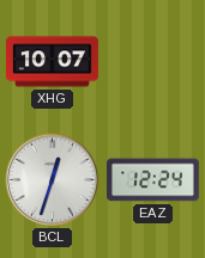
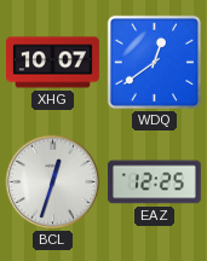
WDQ: none -> 12:39 (154, 62)
EAZ: 12:24 -> 12:25 (155, 182)
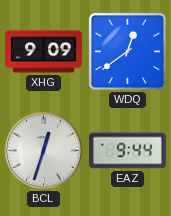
XHG: 10:07 -> 9:09 (44, 52)
EAZ: 12:25 -> 9:44 (128, 151)
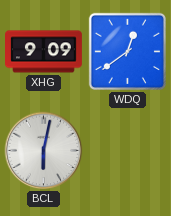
BCL: 12:33 -> 6:02 (44, 151)
EAZ: 9:44 -> none (128, 151)
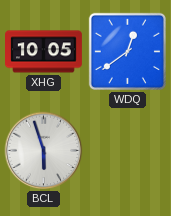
XHG: 9:09 -> 10:05 (44, 52)
BCL: 6:02 -> 5:57 (44, 151)
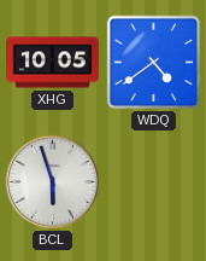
WDQ: 12:39 -> 4:39 (153, 62)
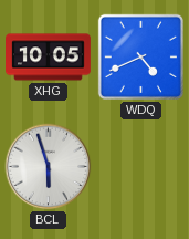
WDQ: 4:39 -> 4:41 (140, 56)
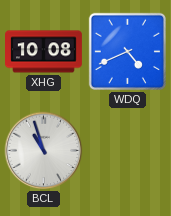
XHG: 10:05 -> 10:08 (44, 52)
BCL: 5:57 -> 10:57 (44, 151)
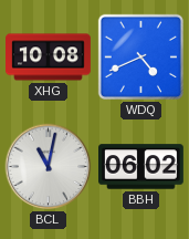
BCL: 10:57 -> 11:02 (49, 167)
BBH: none -> 06:02 (141, 167)
